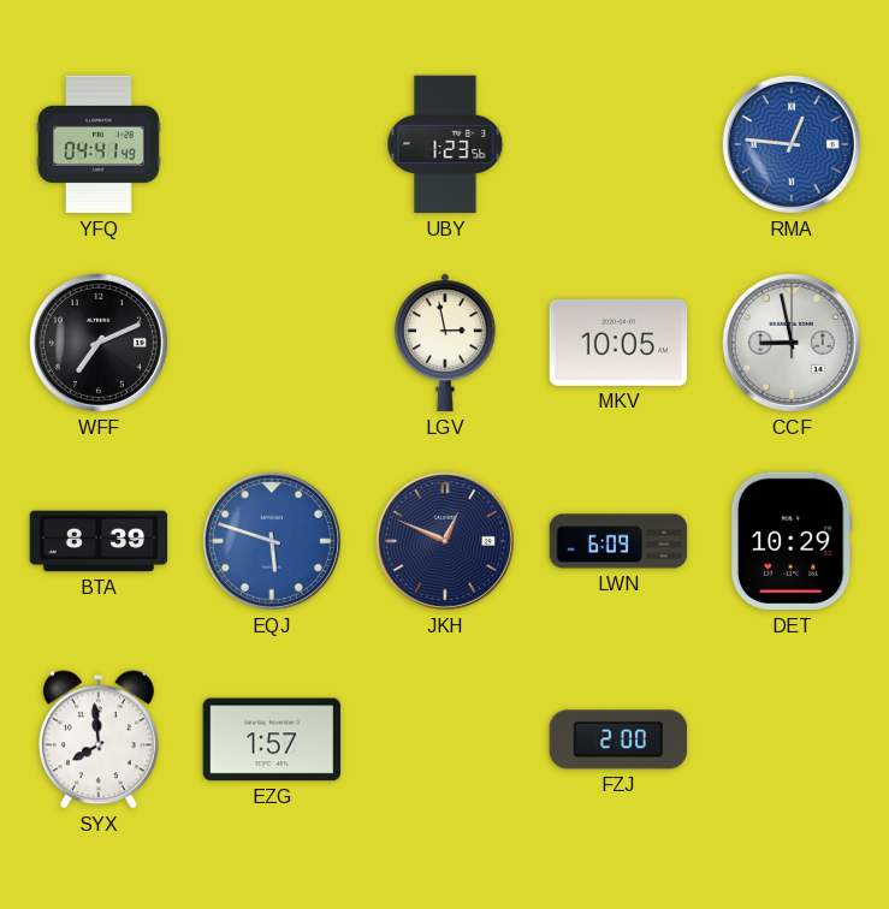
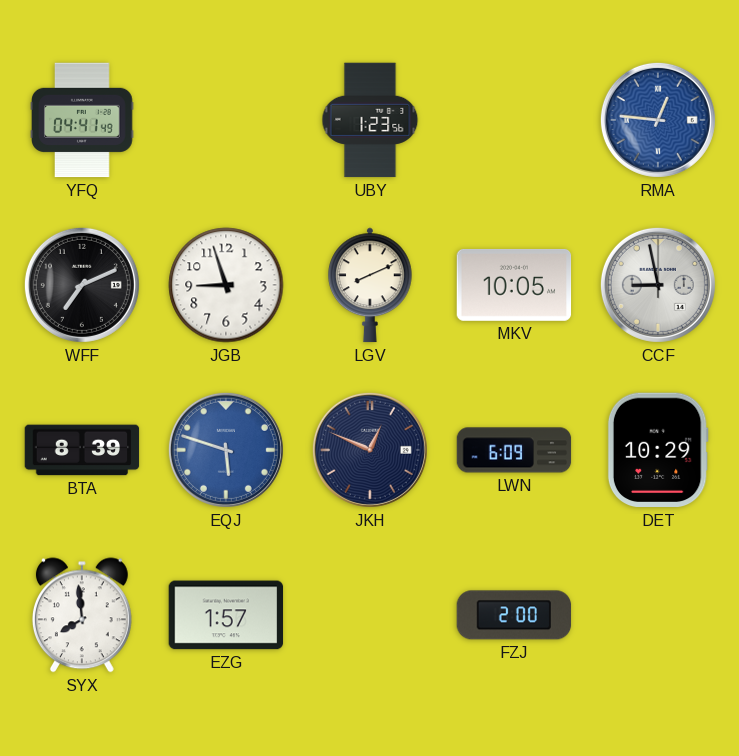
JGB: none -> 8:57 (226, 285)
LGV: 2:58 -> 8:11 (371, 285)
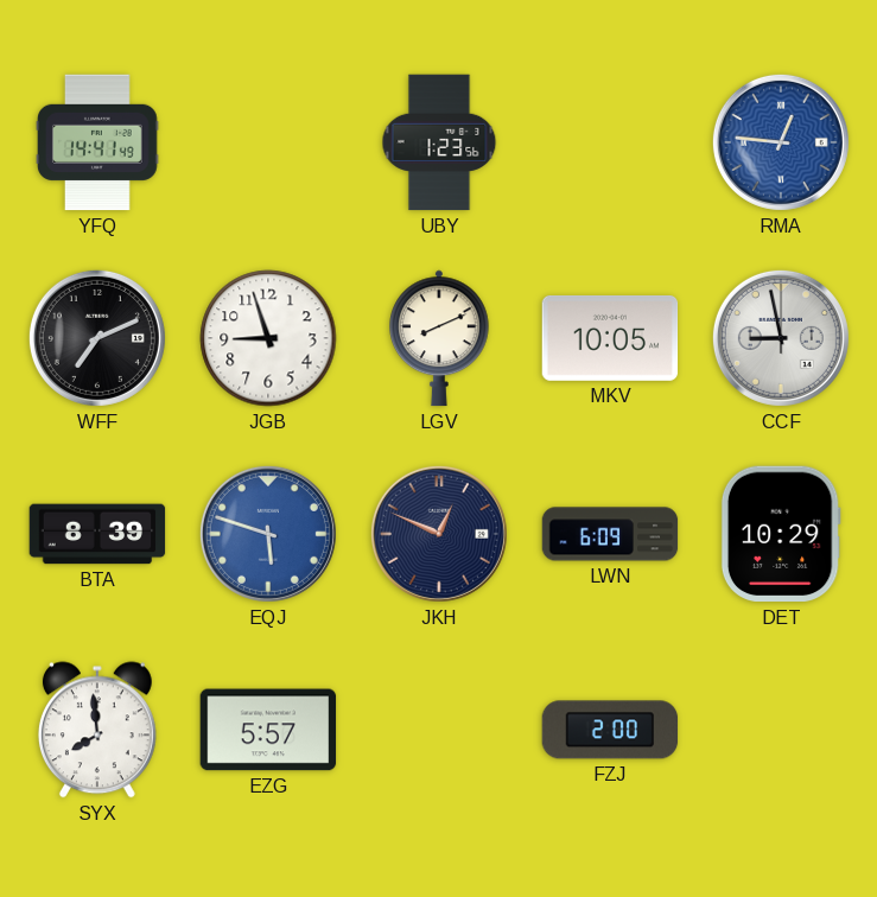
YFQ: 04:41 -> 14:41 (98, 142)
EZG: 1:57 -> 5:57 (268, 730)
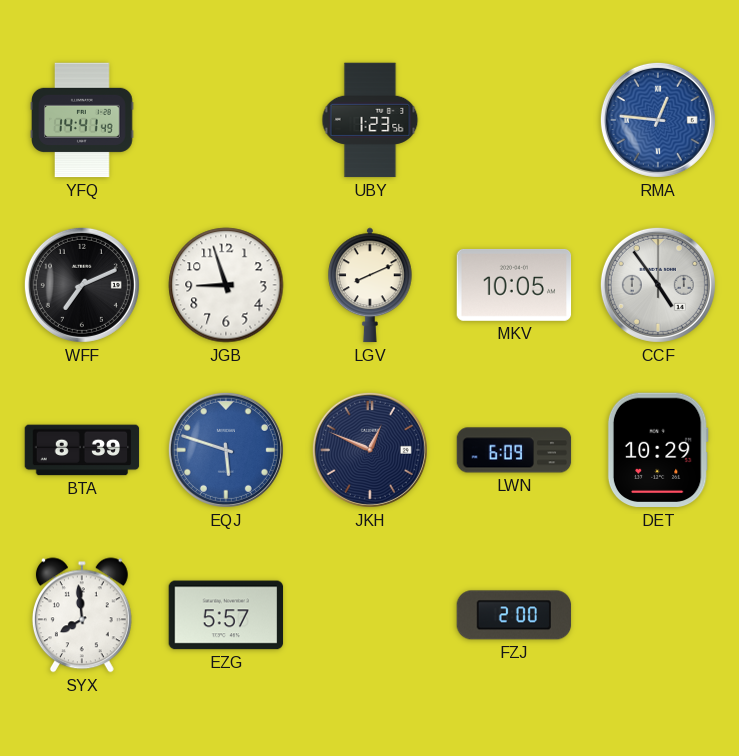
CCF: 8:58 -> 4:54 (658, 285)
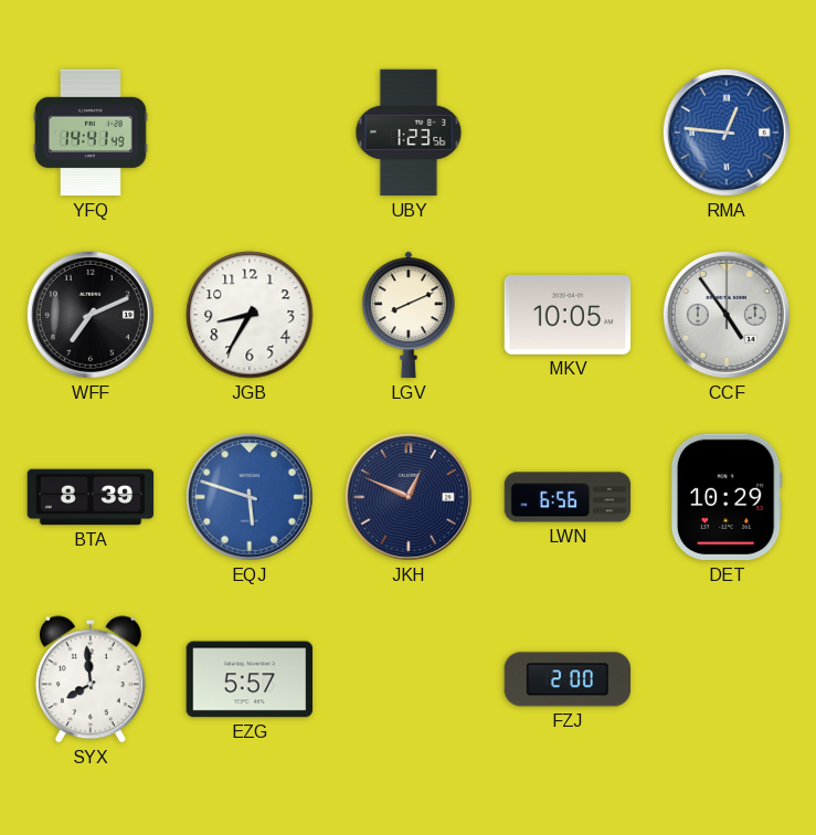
JGB: 8:57 -> 8:35 (250, 315)
LWN: 6:09 -> 6:56 (568, 497)
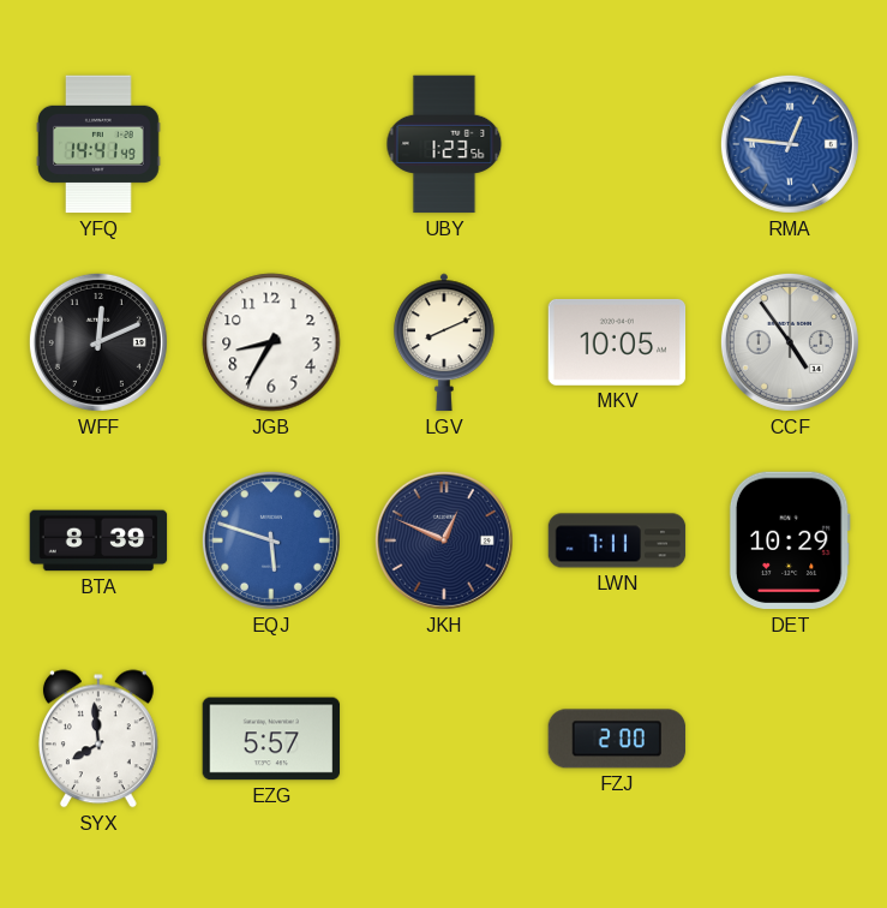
WFF: 7:11 -> 12:11 (98, 342)
LWN: 6:56 -> 7:11 (617, 540)
